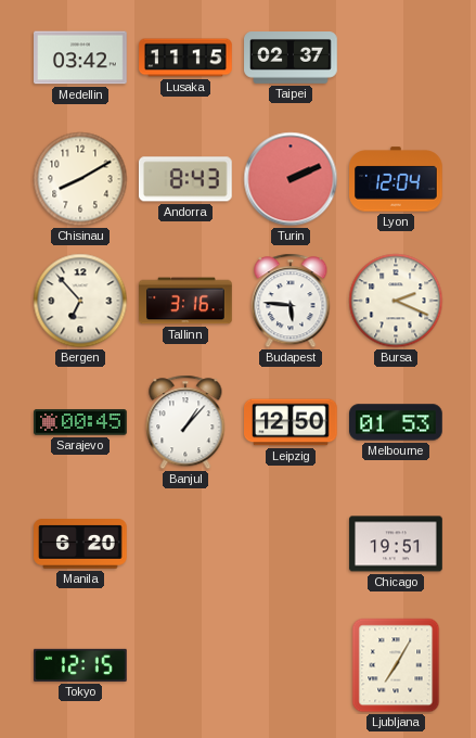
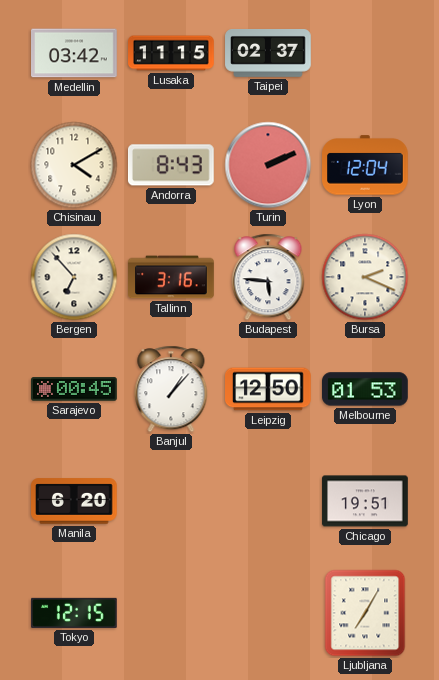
Chisinau: 8:10 -> 4:10 (74, 165)
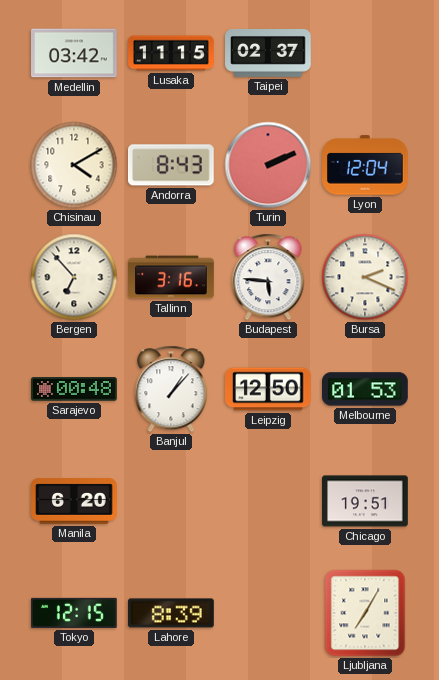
Sarajevo: 00:45 -> 00:48 (74, 389)
Lahore: none -> 8:39 (172, 613)
